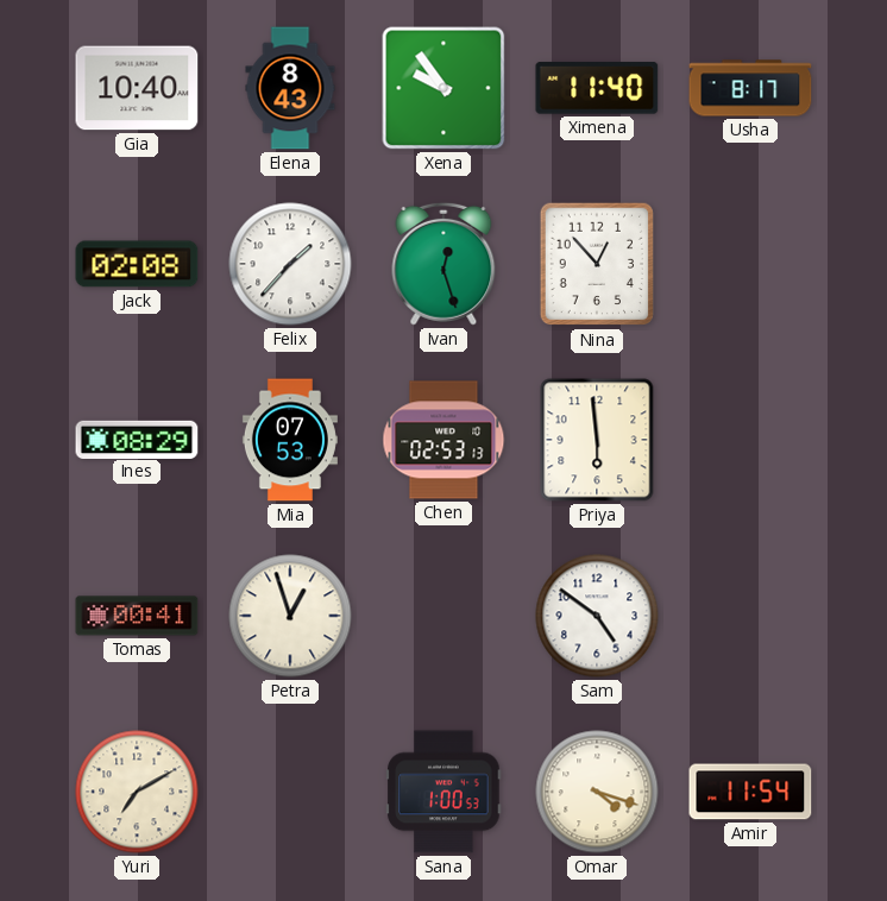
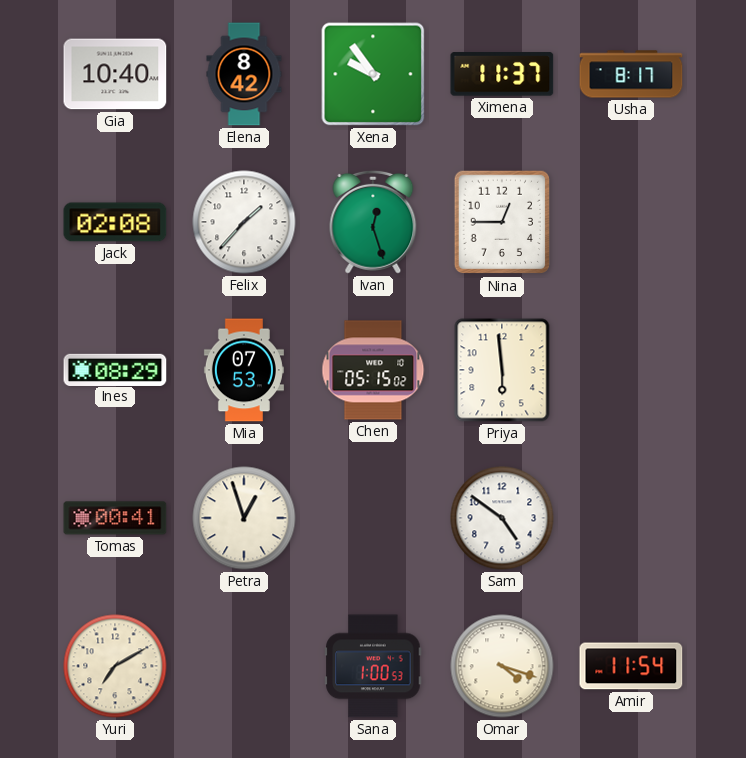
Elena: 8:43 -> 8:42 (244, 74)
Ximena: 11:40 -> 11:37 (502, 74)
Nina: 12:53 -> 12:45 (502, 222)
Chen: 02:53 -> 05:15 (373, 370)
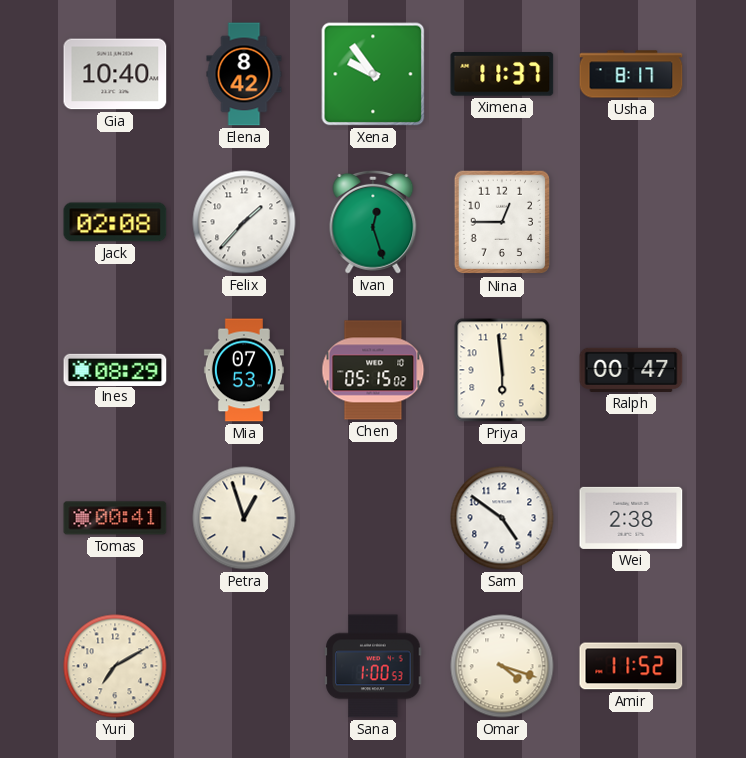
Ralph: none -> 00:47 (631, 370)
Wei: none -> 2:38 (631, 518)
Amir: 11:54 -> 11:52 (631, 666)
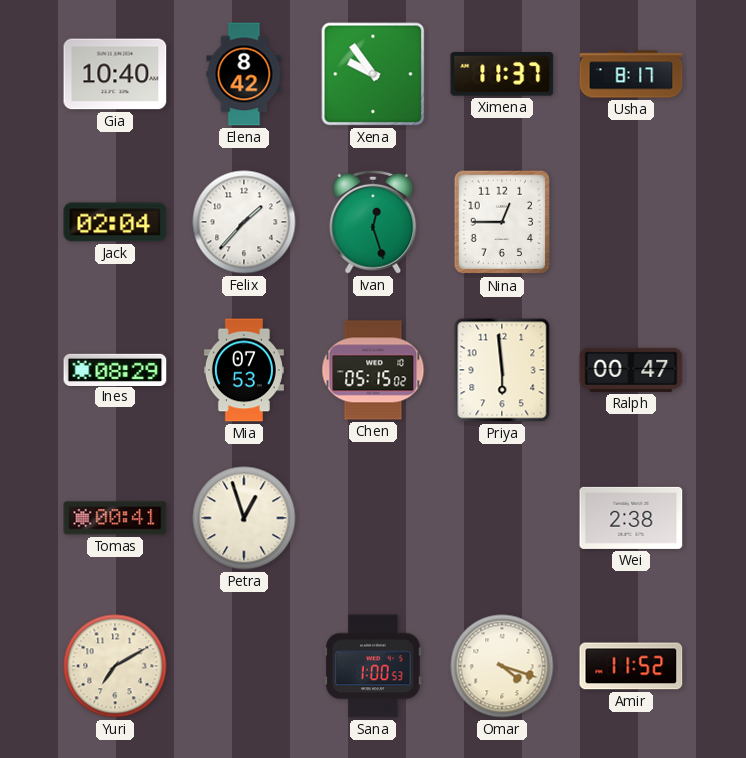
Jack: 02:08 -> 02:04 (115, 222)
Sam: 4:51 -> none (502, 518)
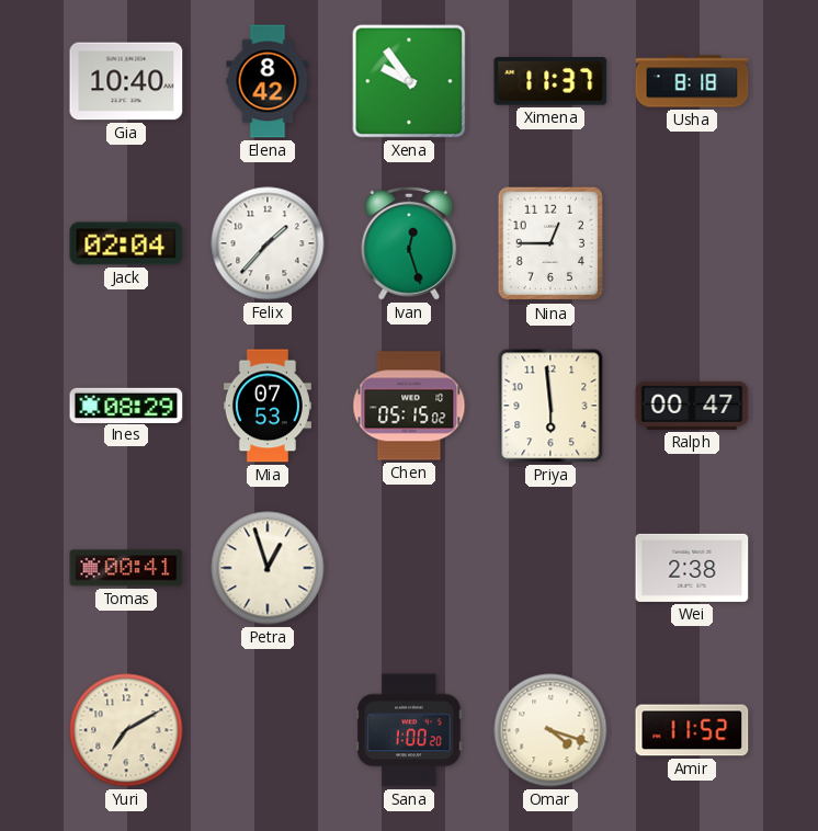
Usha: 8:17 -> 8:18 (692, 81)
Sana: 1:00:53 -> 1:00:20 (409, 730)
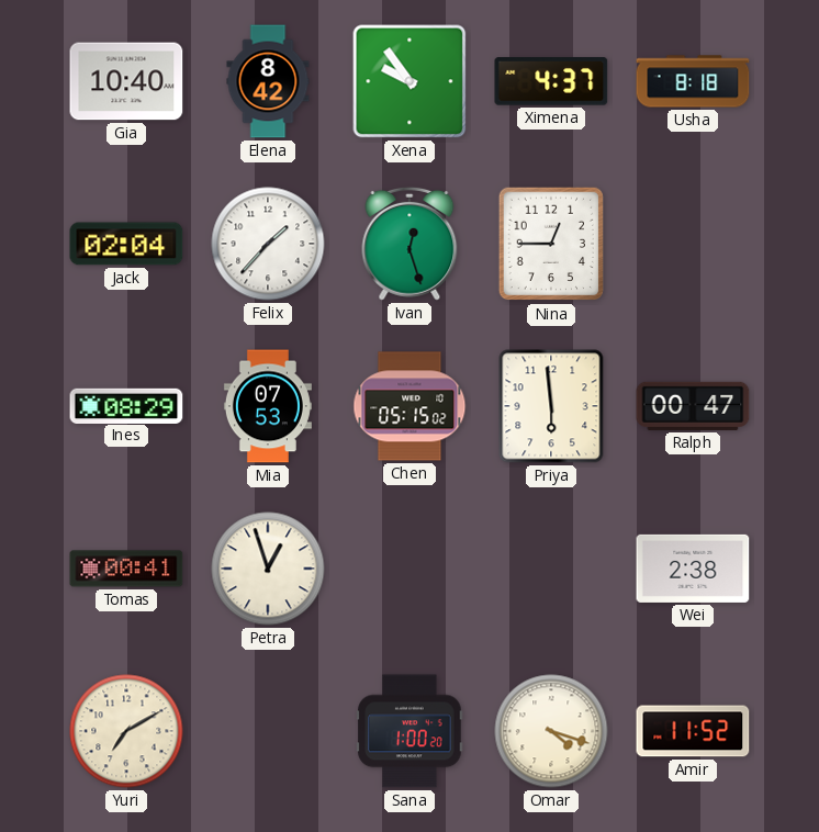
Ximena: 11:37 -> 4:37 (551, 81)
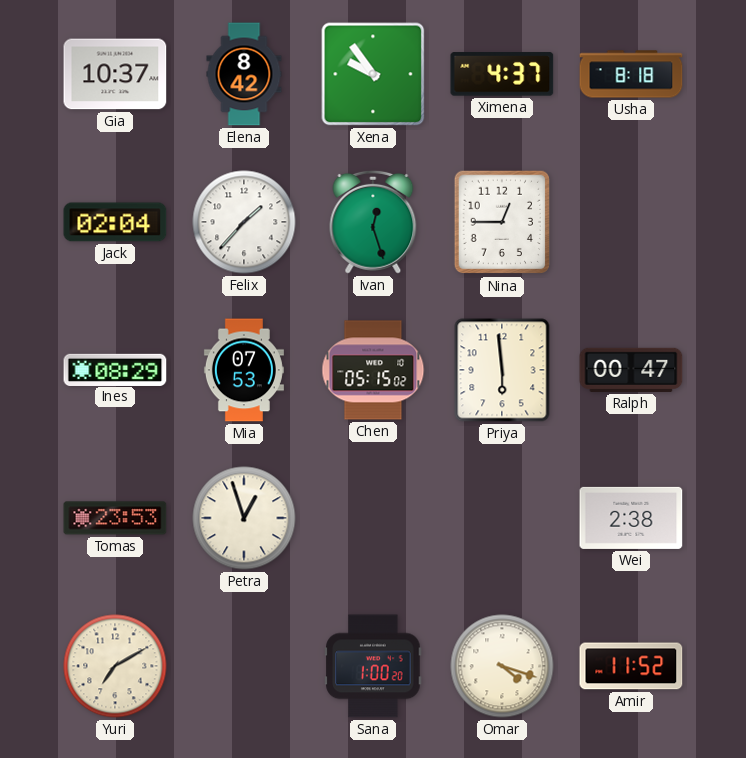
Gia: 10:40 -> 10:37 (115, 74)
Tomas: 00:41 -> 23:53 (115, 518)
